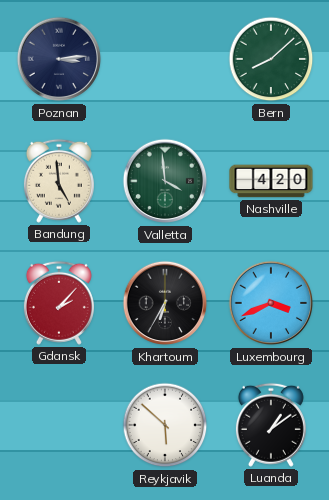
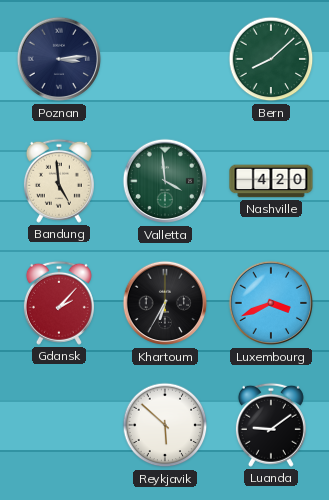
Luanda: 1:09 -> 9:09 (271, 425)
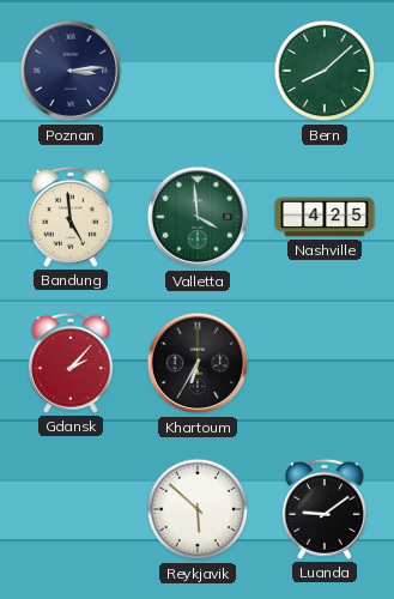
Nashville: 4:20 -> 4:25 (325, 217)
Luxembourg: 3:41 -> none (271, 303)
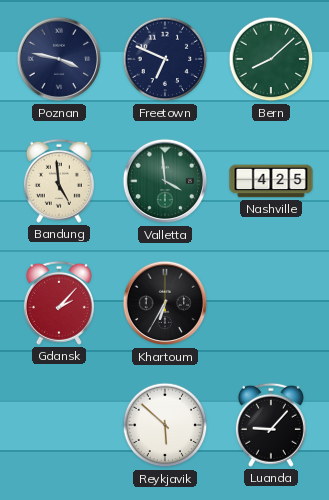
Poznan: 3:14 -> 3:47 (59, 59)
Freetown: none -> 6:49 (165, 59)
Luanda: 9:09 -> 9:07 (271, 425)
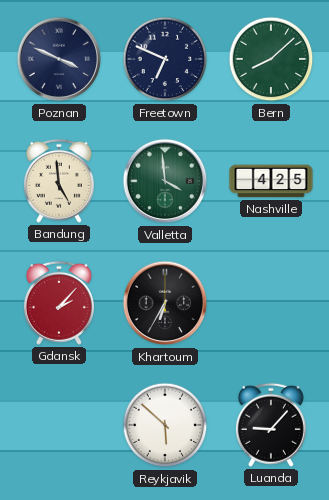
Poznan: 3:47 -> 3:49 (59, 59)
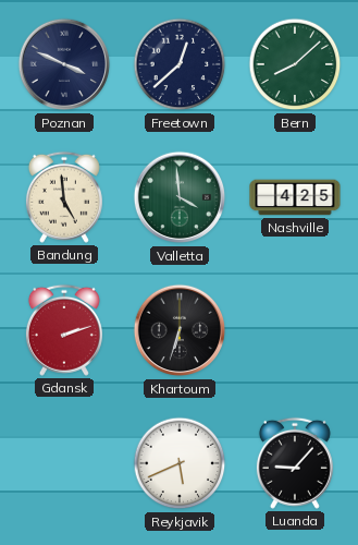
Freetown: 6:49 -> 12:38 (180, 64)
Gdansk: 2:07 -> 2:12 (64, 330)
Khartoum: 6:35 -> 6:33 (180, 330)
Reykjavik: 5:52 -> 5:41 (180, 463)
